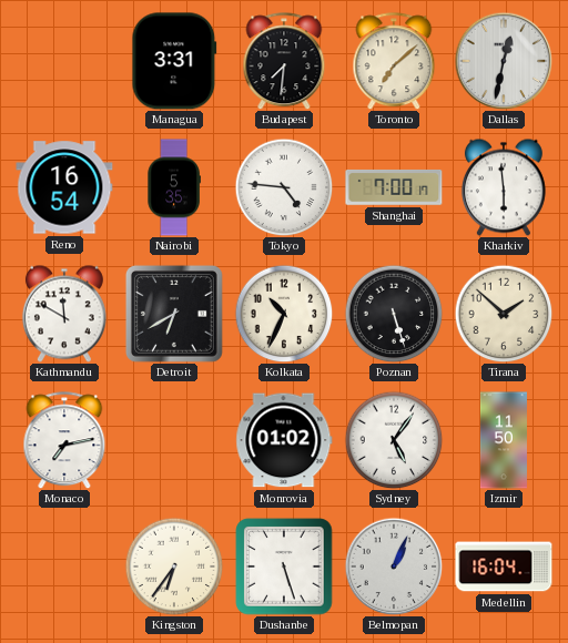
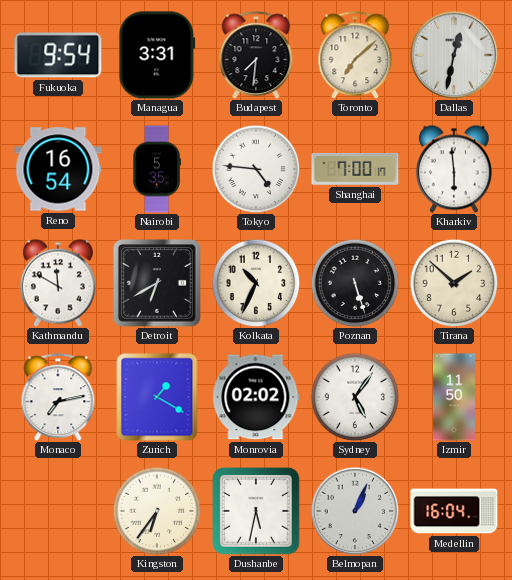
Fukuoka: none -> 9:54 (58, 55)
Zurich: none -> 1:20 (157, 397)
Monrovia: 01:02 -> 02:02 (256, 397)
Dushanbe: 5:27 -> 5:32 (256, 511)
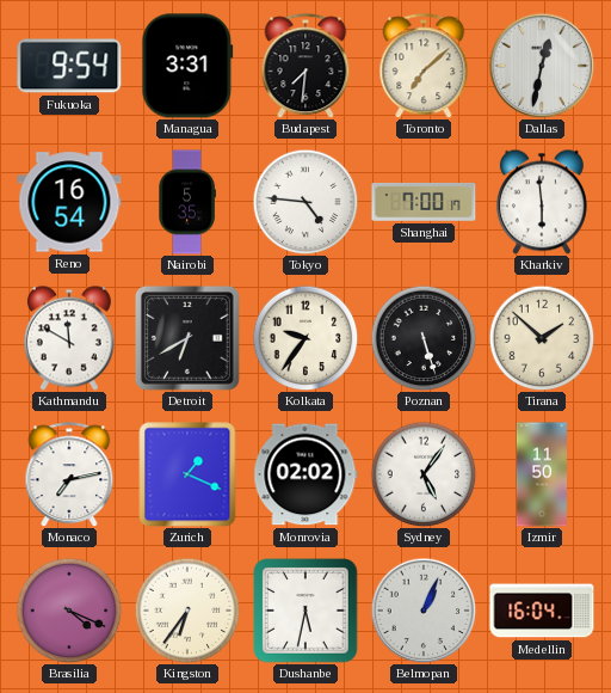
Kolkata: 10:34 -> 9:36 (305, 338)
Zurich: 1:20 -> 1:19 (187, 474)
Brasilia: none -> 4:19 (69, 611)
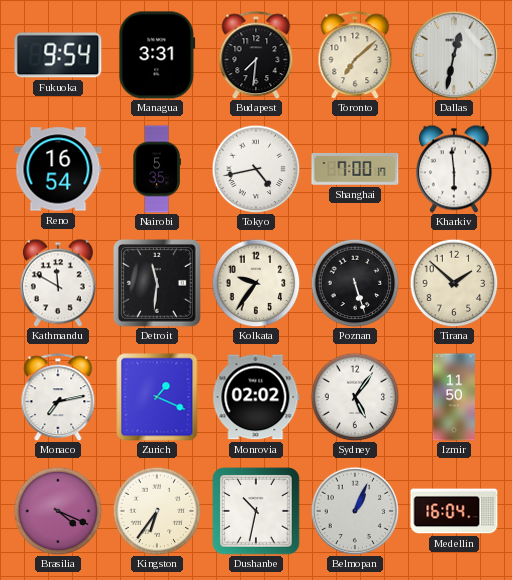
Tokyo: 4:46 -> 4:43 (256, 169)
Detroit: 6:40 -> 11:31 (157, 283)
Dushanbe: 5:32 -> 10:32 (256, 511)
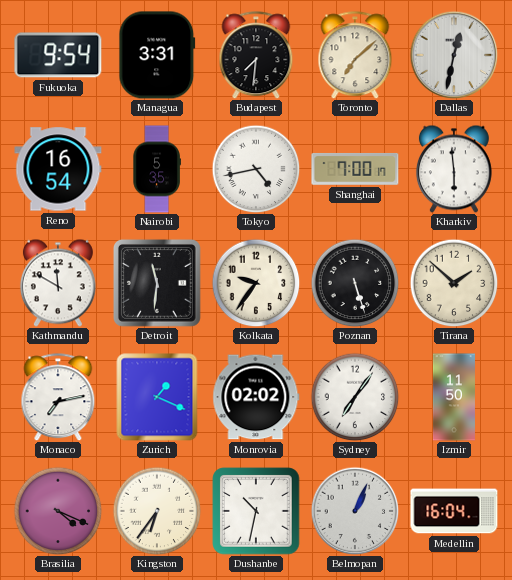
Sydney: 5:06 -> 7:06 (355, 397)
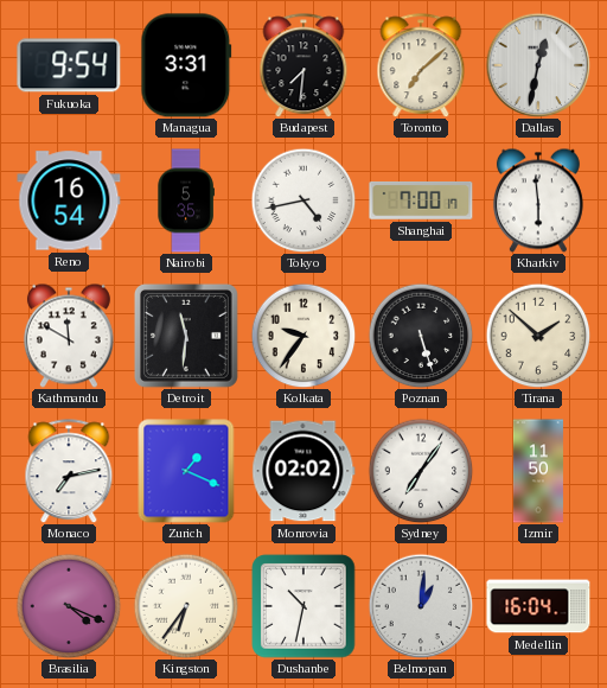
Belmopan: 1:04 -> 1:01 (421, 606)
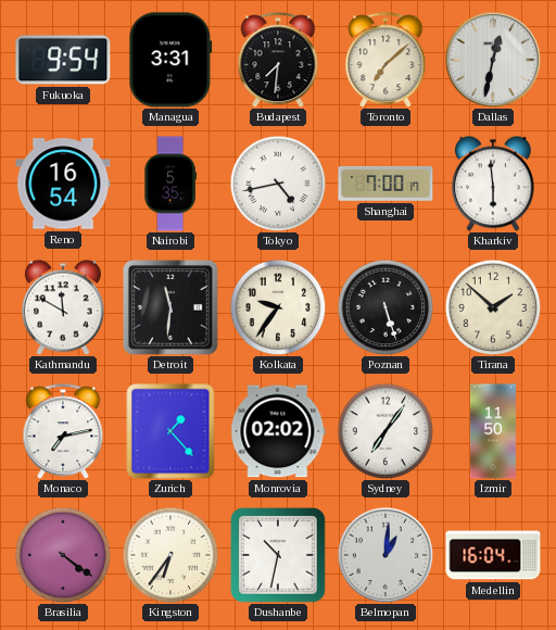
Zurich: 1:19 -> 1:23 (170, 431)
Brasilia: 4:19 -> 4:21 (63, 555)
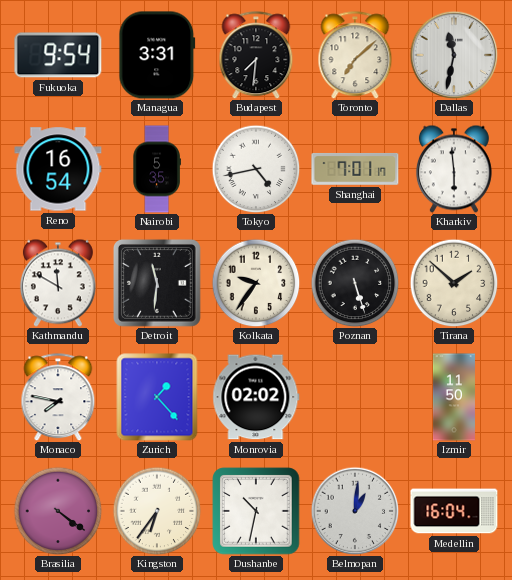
Dallas: 12:32 -> 11:32 (454, 55)
Shanghai: 7:00 -> 7:01 (355, 169)
Monaco: 7:13 -> 7:47 (58, 397)
Sydney: 7:06 -> none (386, 431)
